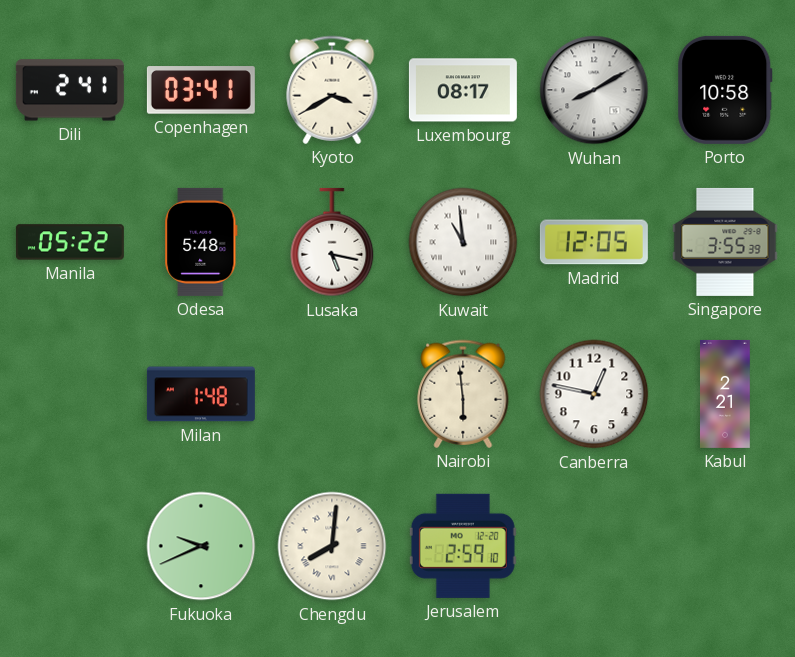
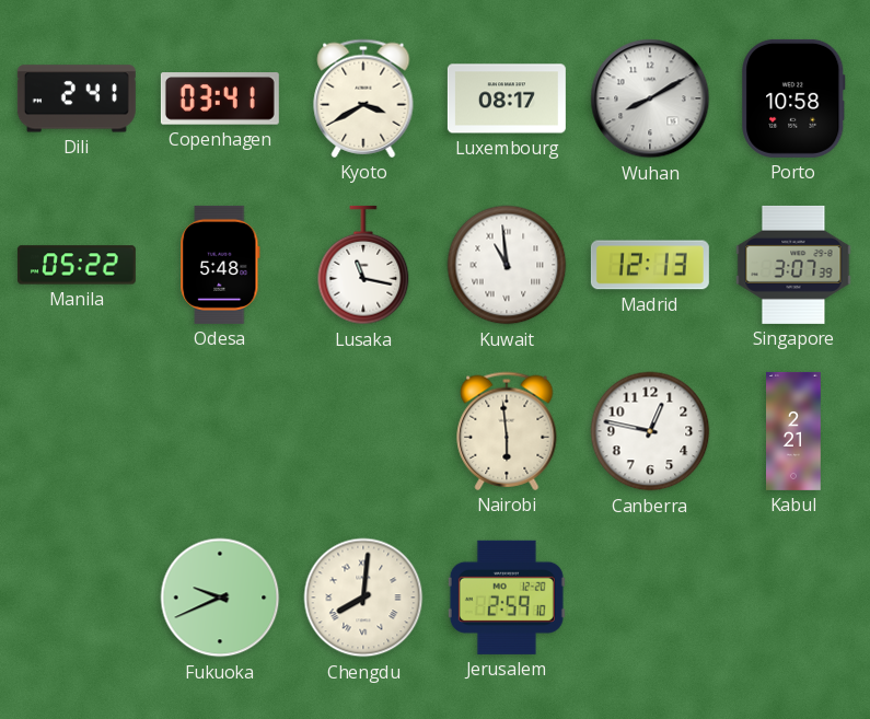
Lusaka: 5:17 -> 11:17 (363, 265)
Madrid: 12:05 -> 12:13 (650, 265)
Singapore: 3:55 -> 3:07 (793, 265)
Milan: 1:48 -> none (201, 394)
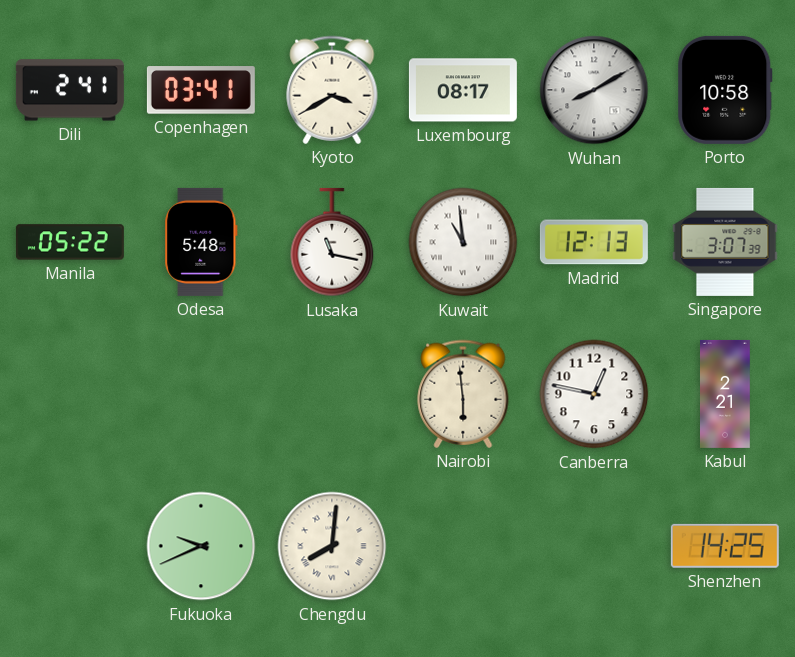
Jerusalem: 2:59 -> none (507, 598)
Shenzhen: none -> 14:25 (725, 546)
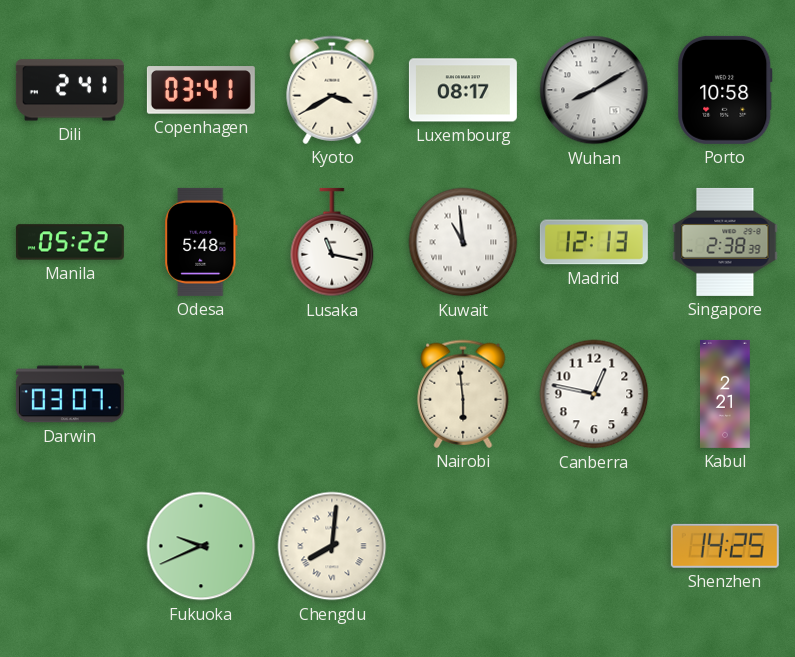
Singapore: 3:07 -> 2:38 (725, 242)
Darwin: none -> 03:07 (70, 394)
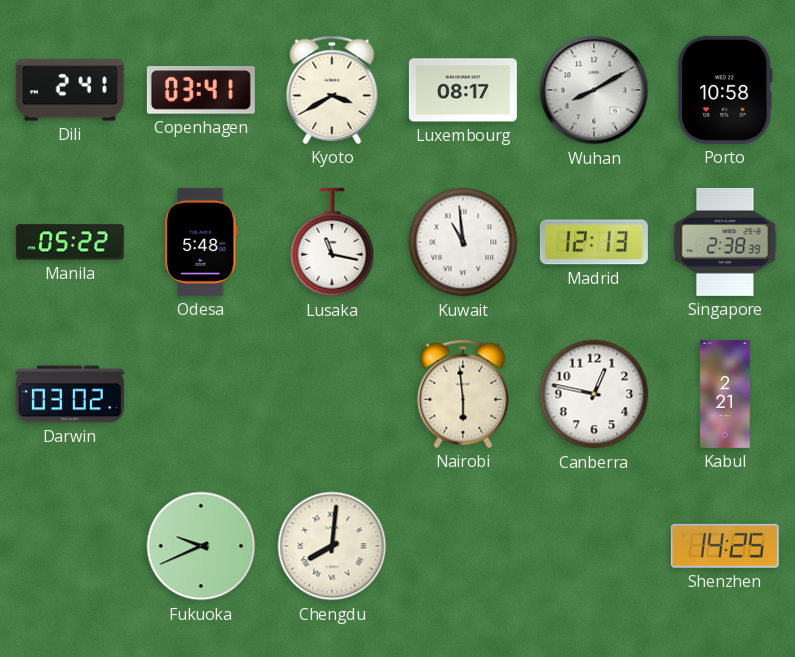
Darwin: 03:07 -> 03:02 (70, 394)
